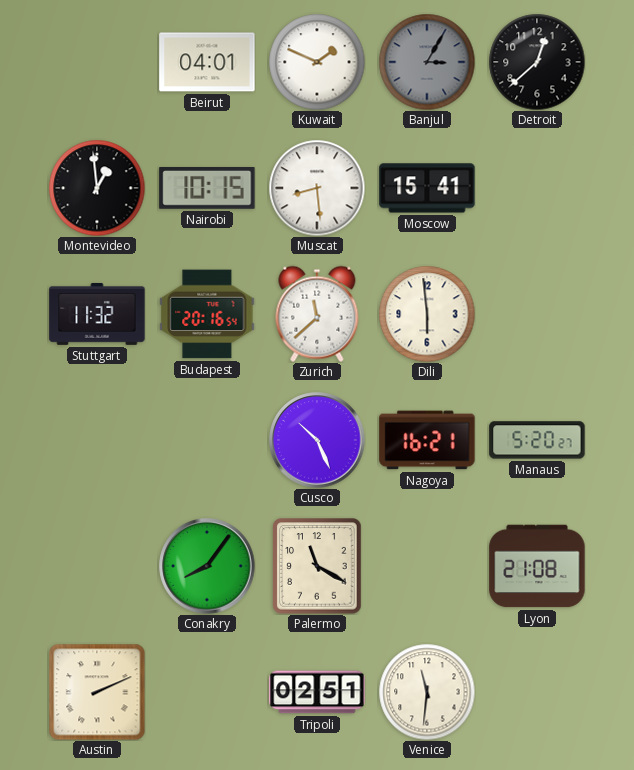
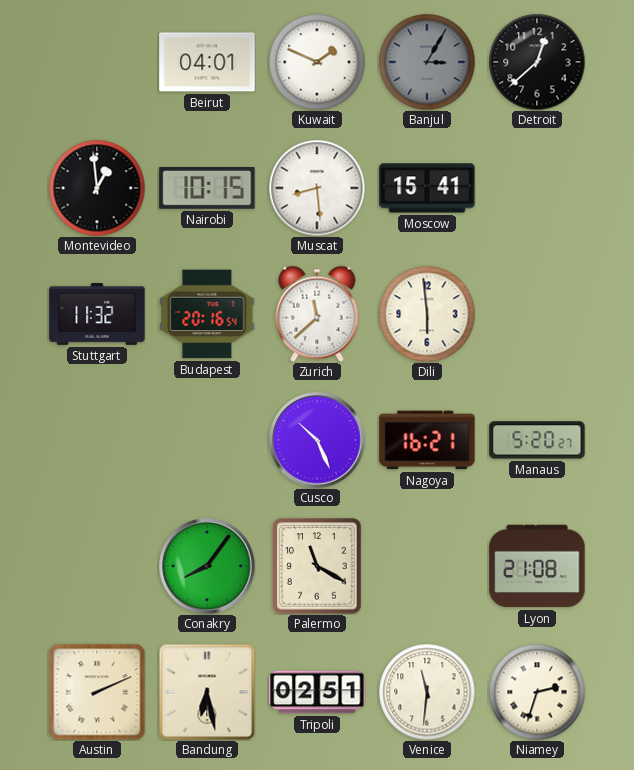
Bandung: none -> 6:28 (207, 692)
Niamey: none -> 2:33 (537, 692)
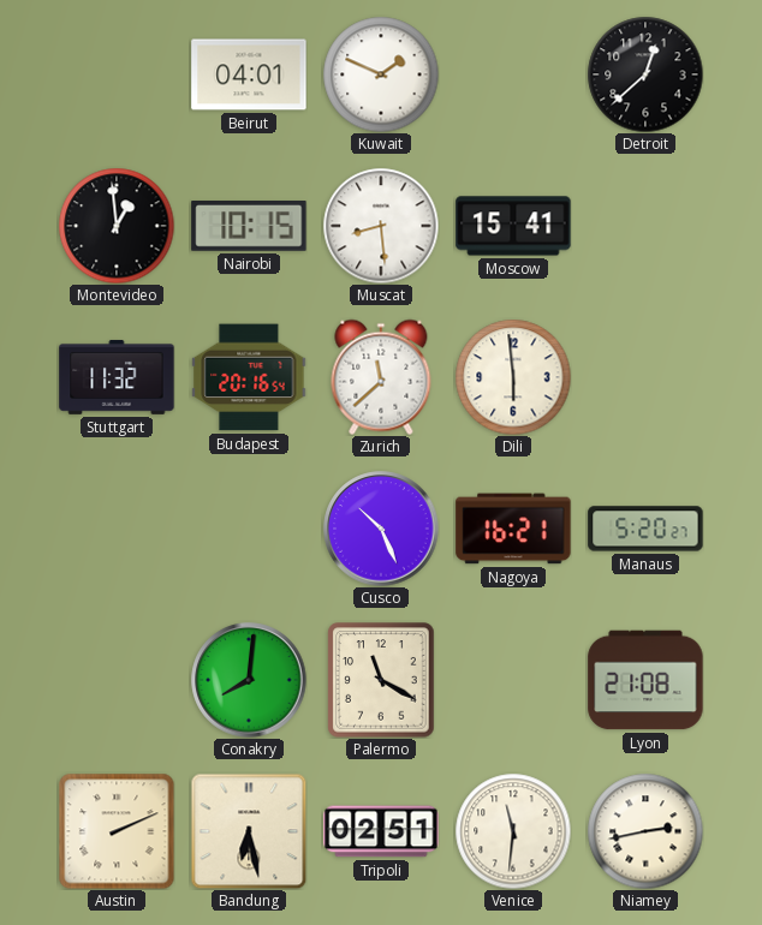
Banjul: 3:05 -> none (427, 62)
Conakry: 8:06 -> 8:01 (249, 680)
Niamey: 2:33 -> 2:43 (645, 831)
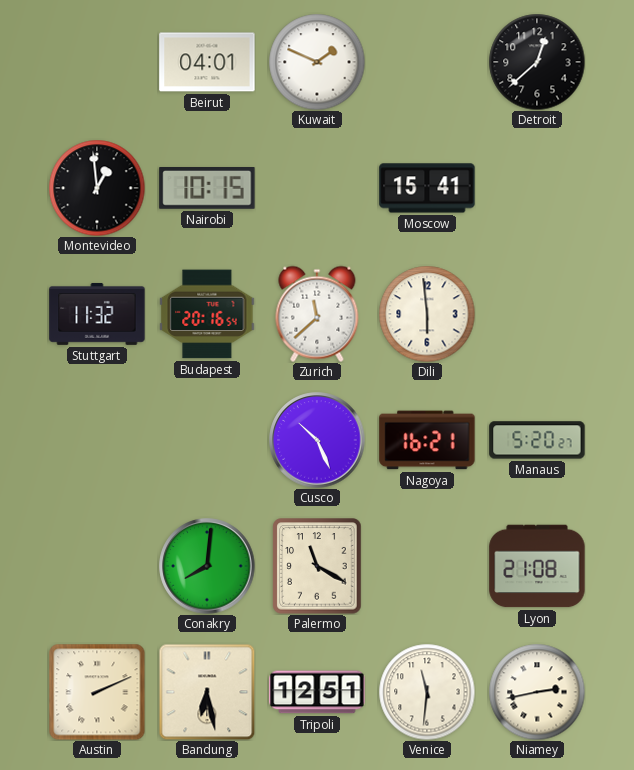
Muscat: 8:29 -> none (381, 226)
Tripoli: 02:51 -> 12:51 (317, 692)
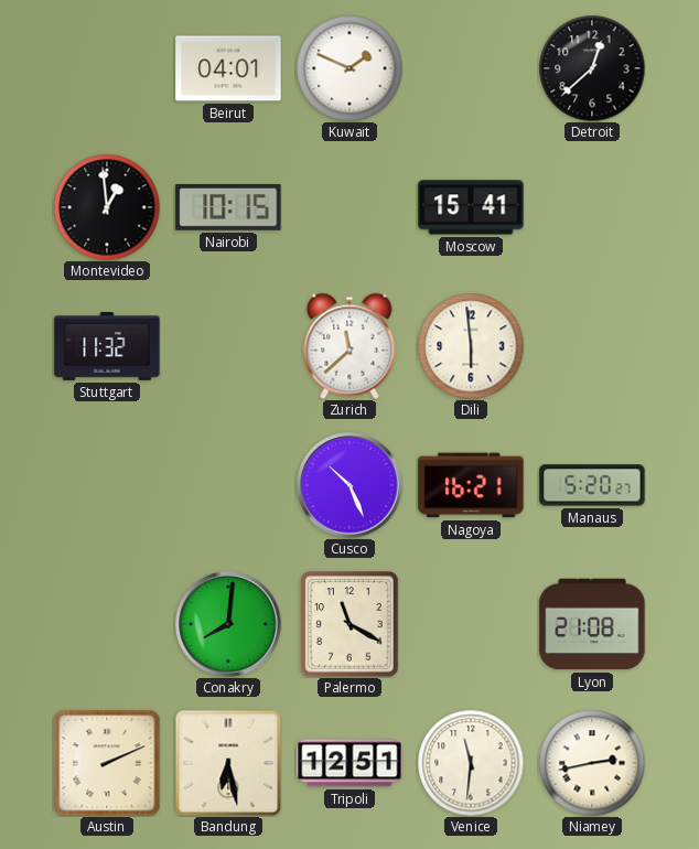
Budapest: 20:16 -> none (207, 314)
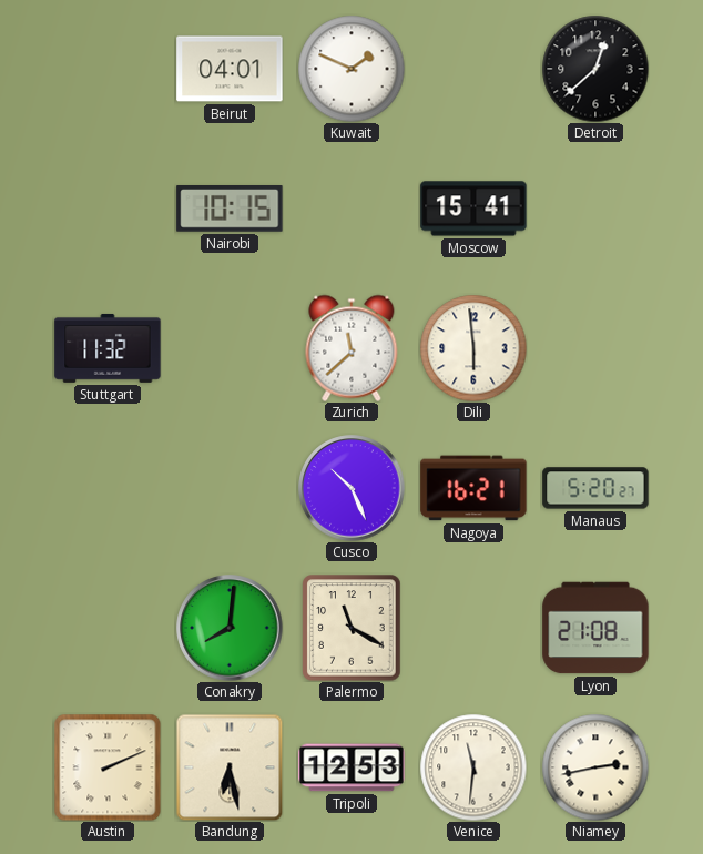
Montevideo: 12:59 -> none (107, 207)
Tripoli: 12:51 -> 12:53 (351, 767)
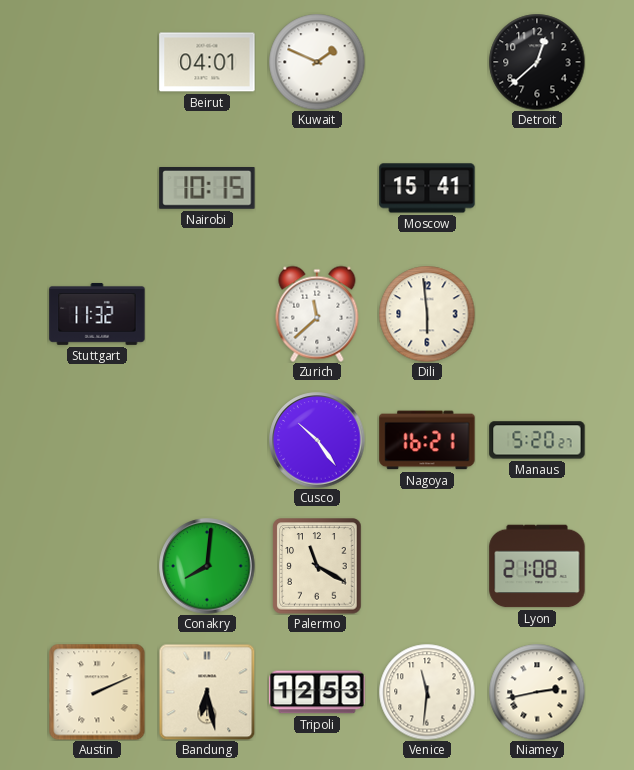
Cusco: 10:26 -> 10:24 (317, 440)
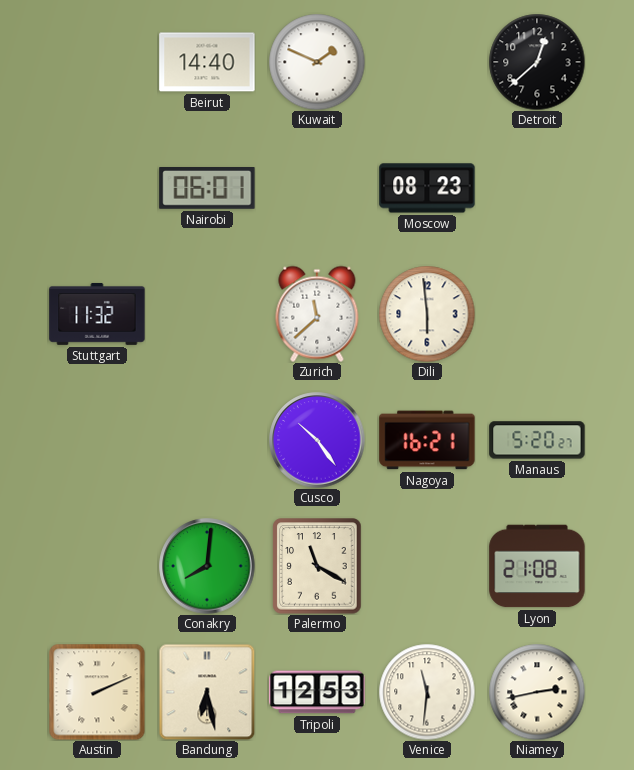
Beirut: 04:01 -> 14:40 (207, 62)
Nairobi: 10:15 -> 06:01 (207, 189)
Moscow: 15:41 -> 08:23 (427, 188)
